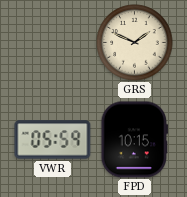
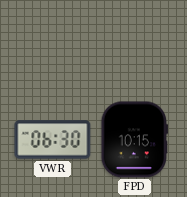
GRS: 1:49 -> none (135, 43)
VWR: 05:59 -> 06:30 (53, 140)
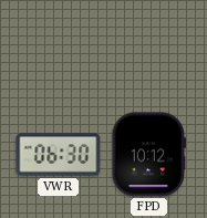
FPD: 10:15 -> 10:12 (148, 155)
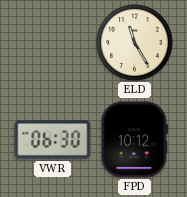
ELD: none -> 11:25 (135, 43)
